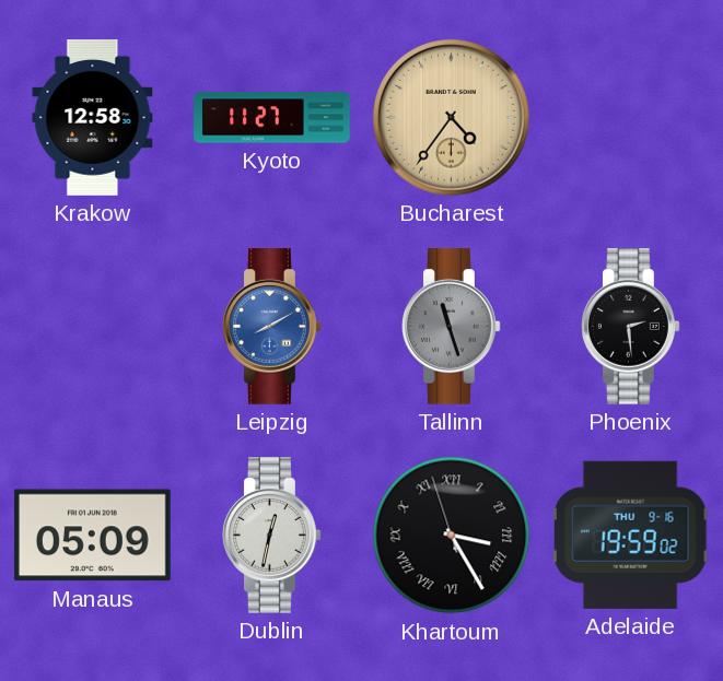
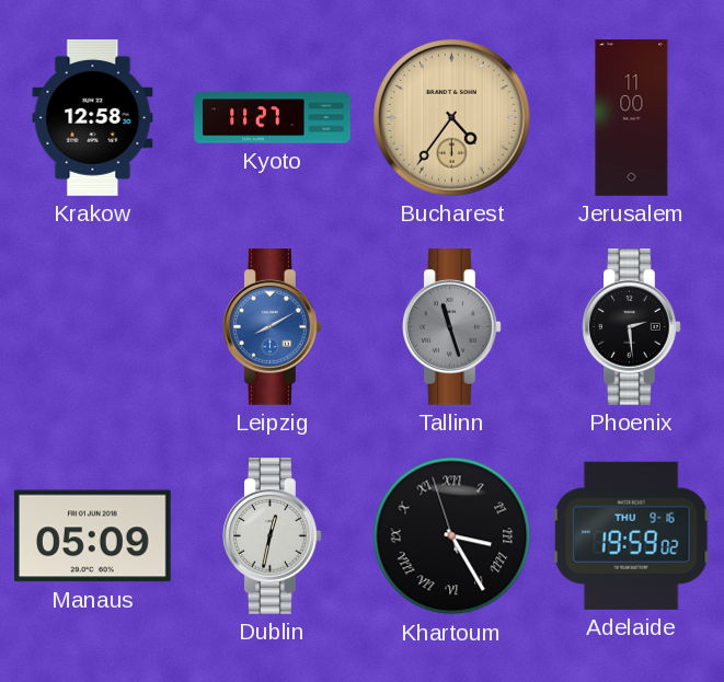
Jerusalem: none -> 11:00 (632, 118)
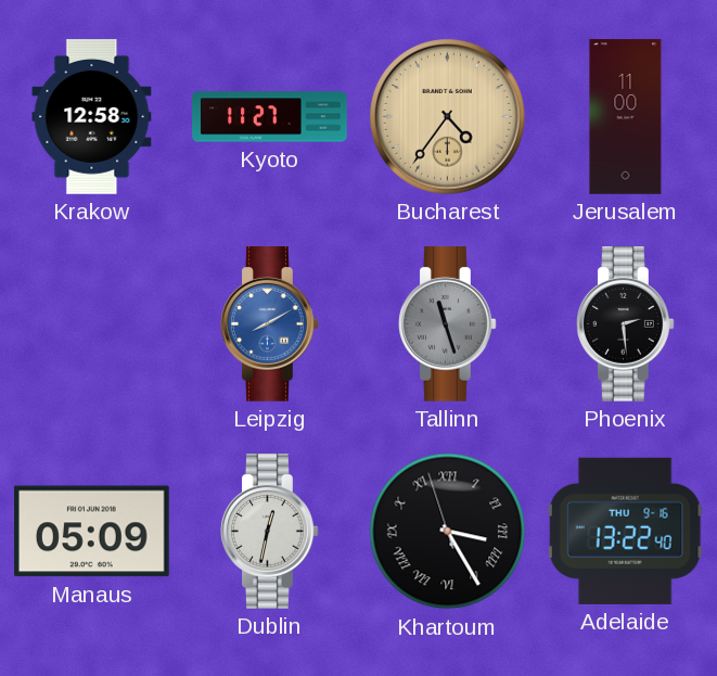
Adelaide: 19:59 -> 13:22 (626, 531)
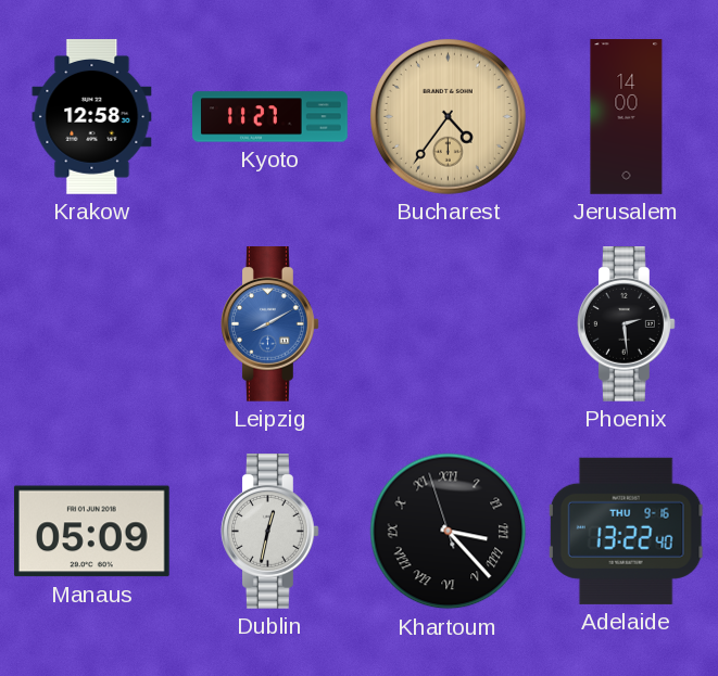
Jerusalem: 11:00 -> 14:00 (627, 117)
Tallinn: 11:27 -> none (448, 324)
Khartoum: 3:24 -> 3:22 (449, 532)
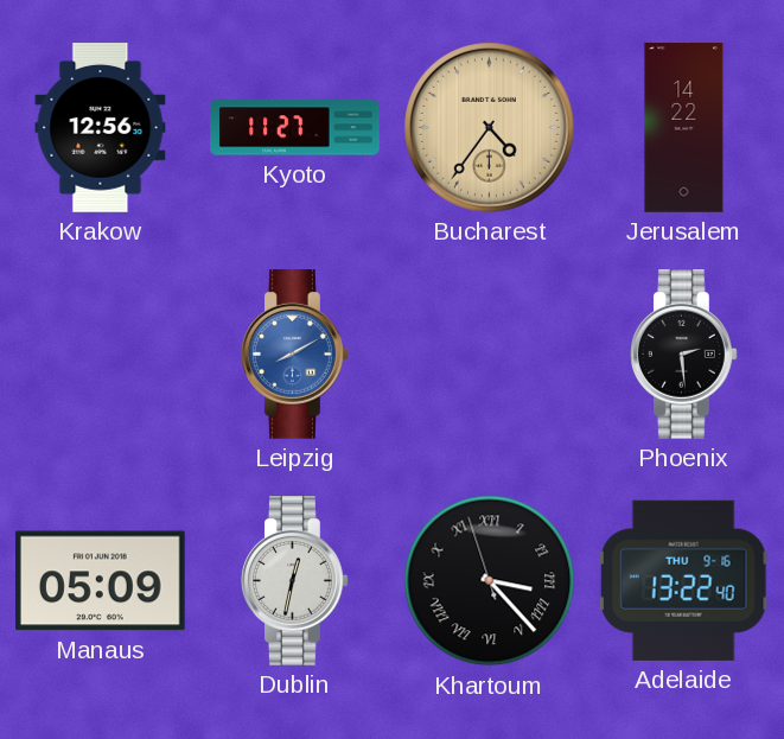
Krakow: 12:58 -> 12:56 (101, 128)
Jerusalem: 14:00 -> 14:22 (684, 128)
